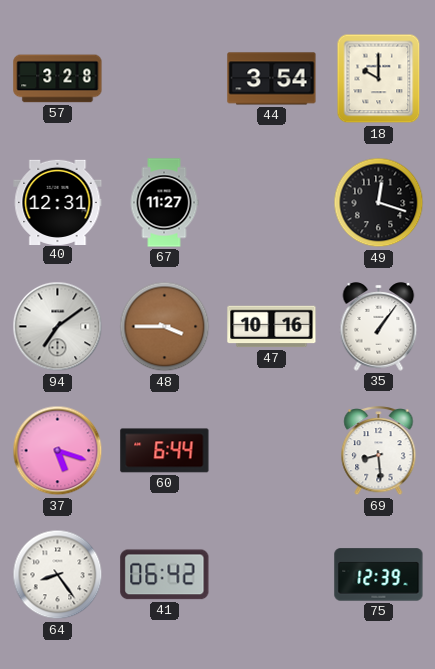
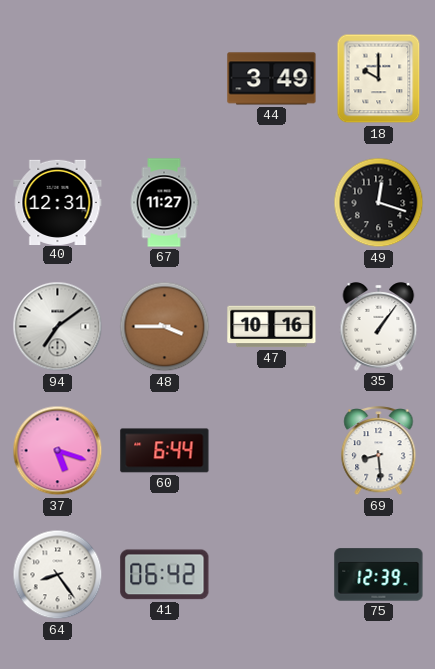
57: 3:28 -> none (58, 79)
44: 3:54 -> 3:49 (272, 79)
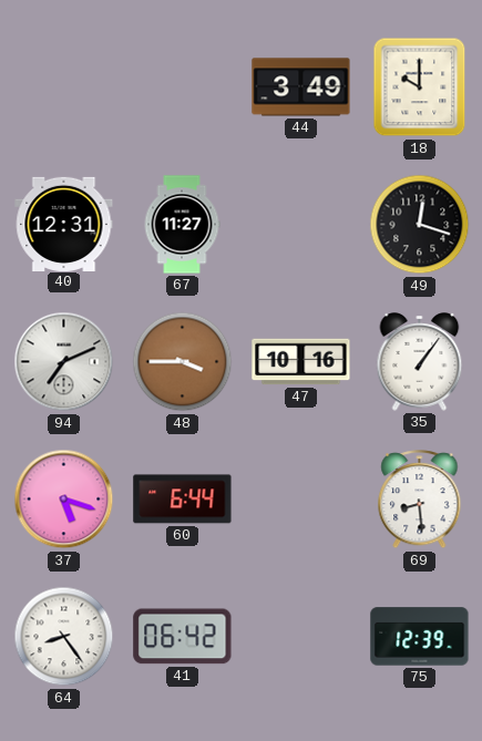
94: 7:09 -> 7:11 (64, 362)
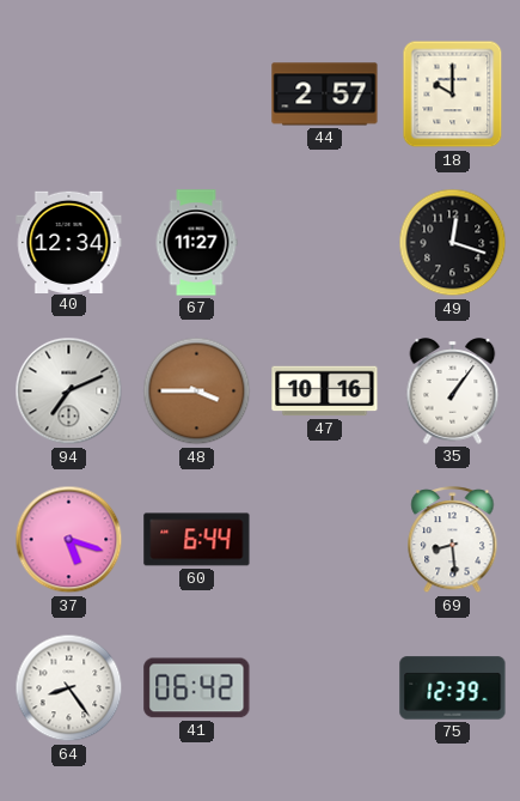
44: 3:49 -> 2:57 (325, 95)
40: 12:31 -> 12:34 (69, 242)
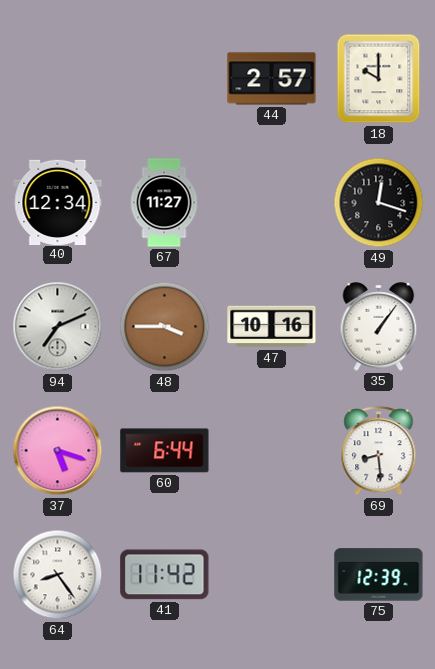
41: 06:42 -> 11:42 (165, 575)
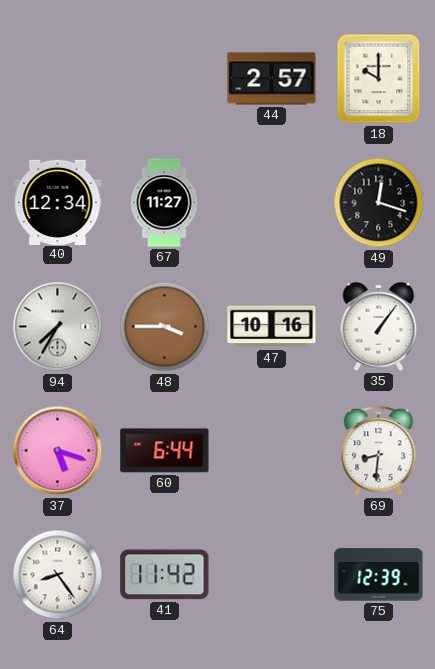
94: 7:11 -> 7:35 (58, 327)
69: 8:29 -> 8:31 (379, 451)
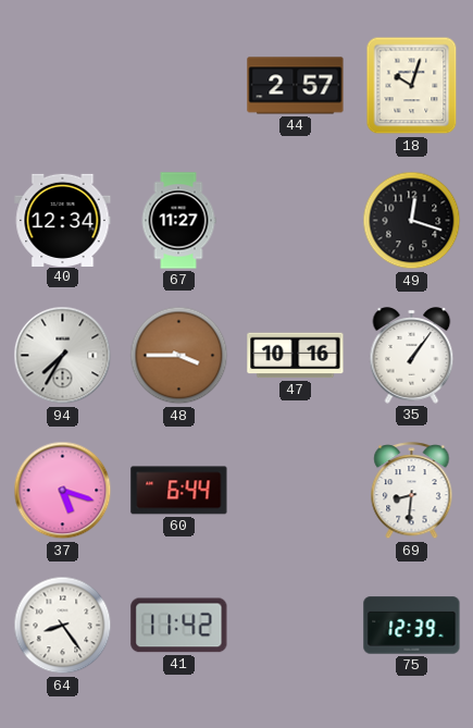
18: 10:00 -> 10:03 (412, 86)
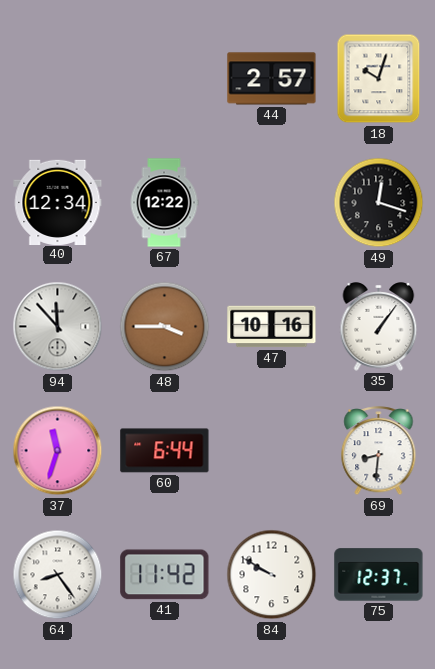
67: 11:27 -> 12:22 (164, 203)
94: 7:35 -> 11:53 (58, 327)
37: 5:18 -> 11:33 (58, 451)
84: none -> 9:50 (272, 575)
75: 12:39 -> 12:37 (379, 575)
